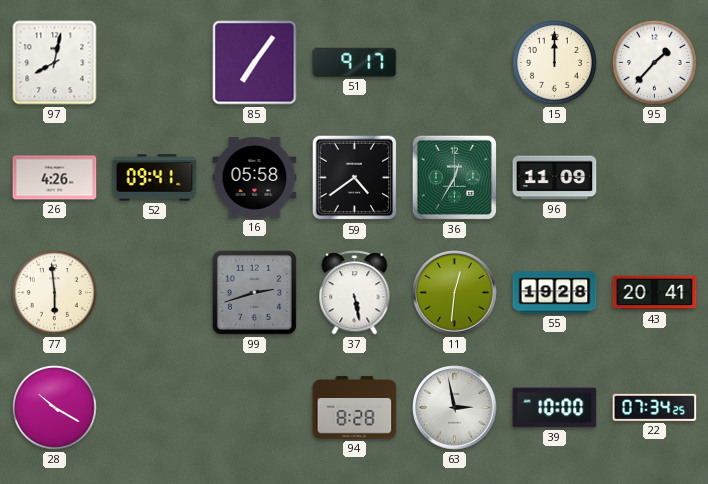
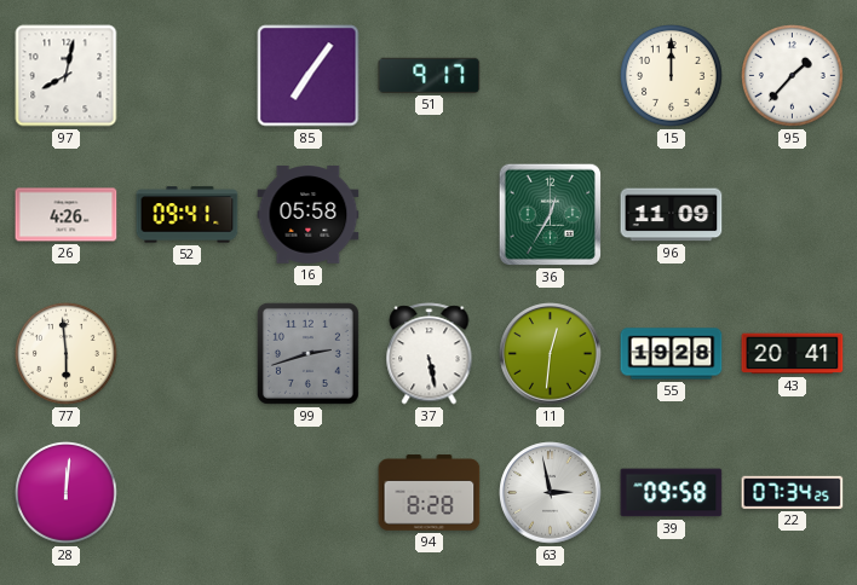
59: 4:39 -> none (355, 178)
28: 10:20 -> 12:01 (67, 493)
39: 10:00 -> 09:58 (672, 493)
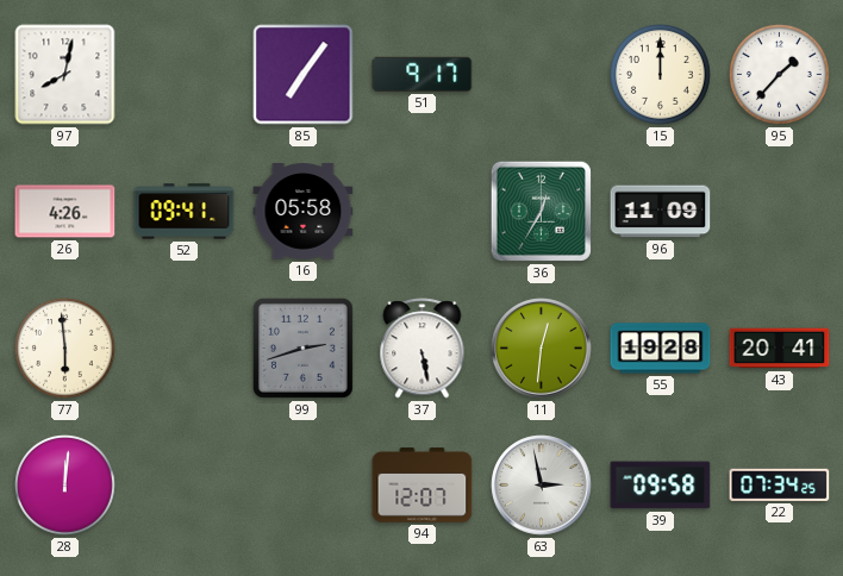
94: 8:28 -> 12:07 (423, 486)
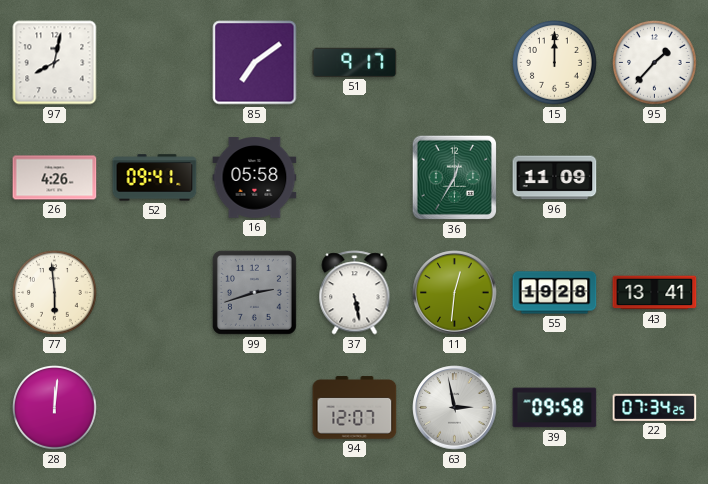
85: 7:06 -> 7:09 (255, 63)
43: 20:41 -> 13:41 (655, 293)
